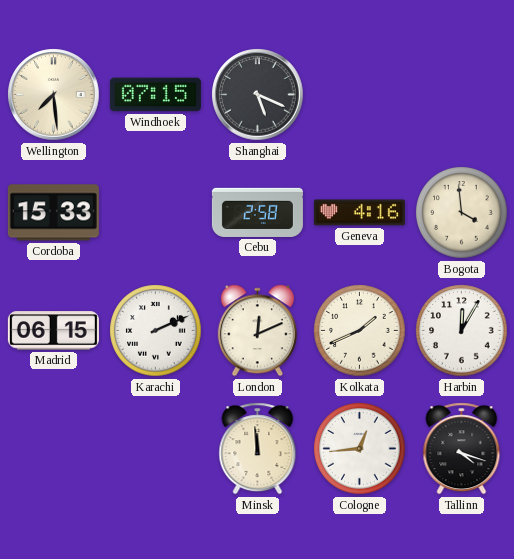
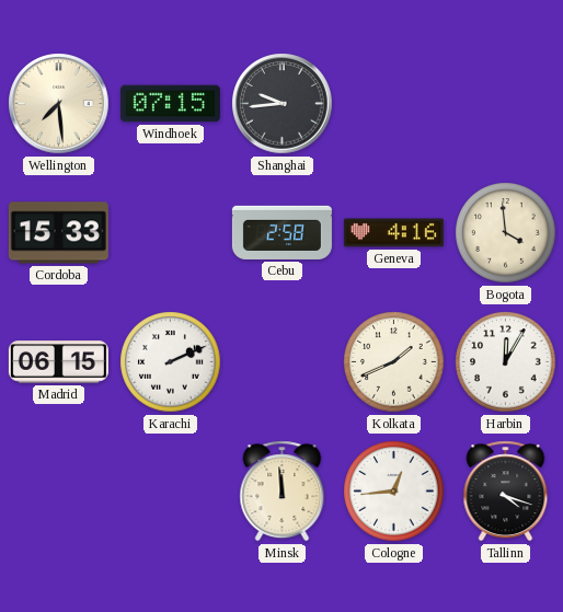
Shanghai: 5:19 -> 9:44 (283, 104)
London: 12:11 -> none (257, 331)
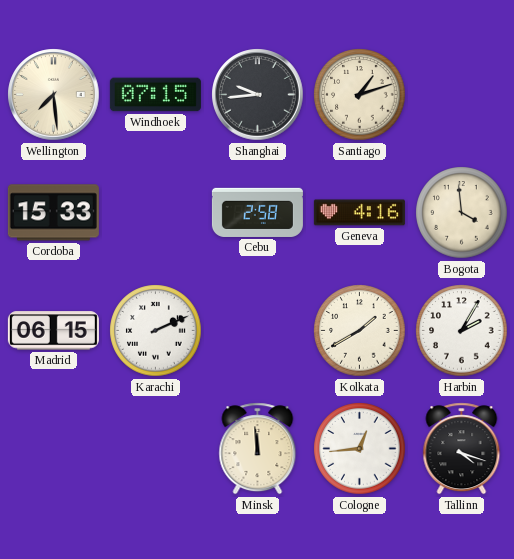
Santiago: none -> 1:12 (360, 95)
Kolkata: 1:41 -> 1:40 (360, 331)
Harbin: 12:05 -> 2:05 (462, 331)
